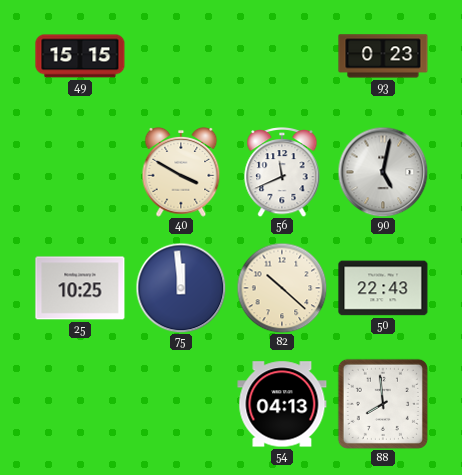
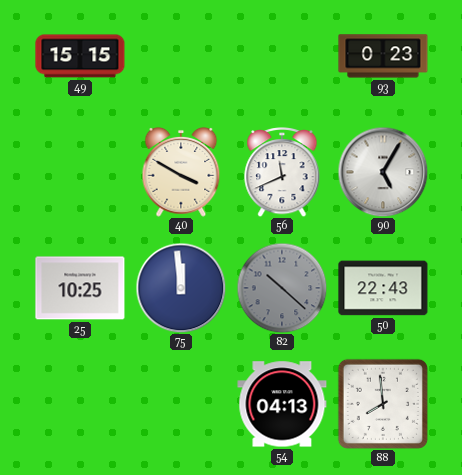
90: 5:02 -> 5:05 (383, 172)
82 dial: cream -> grey (282, 288)
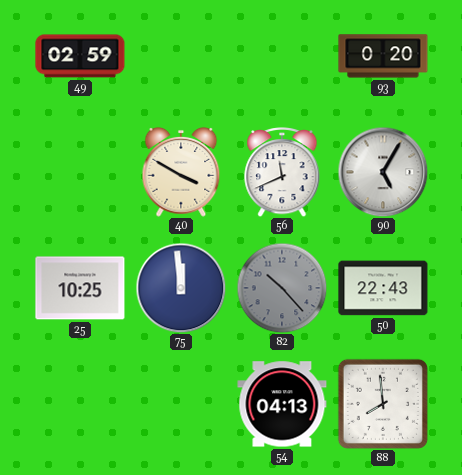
49: 15:15 -> 02:59 (80, 56)
93: 0:23 -> 0:20 (383, 56)
82: 10:22 -> 10:23 (282, 288)
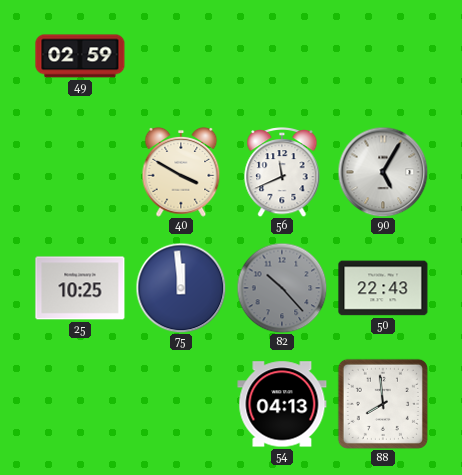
93: 0:20 -> none (383, 56)
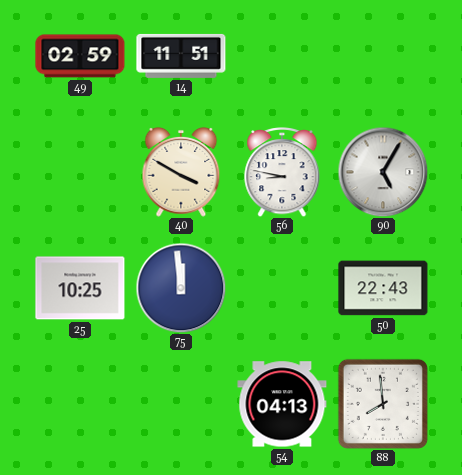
14: none -> 11:51 (181, 56)
56: 11:41 -> 8:47 (282, 173)
82: 10:23 -> none (282, 288)
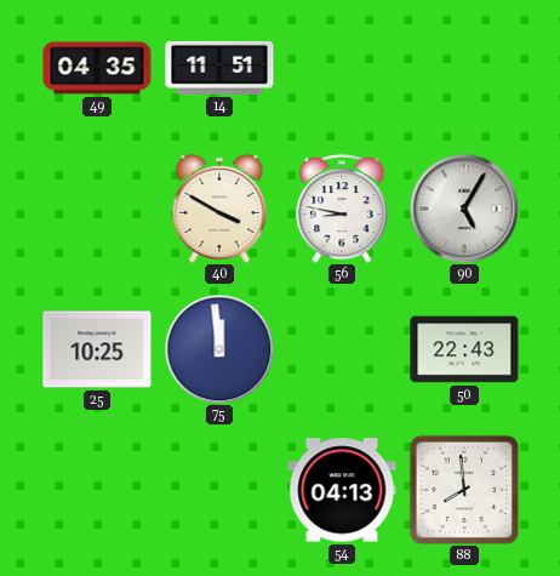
49: 02:59 -> 04:35 (97, 68)
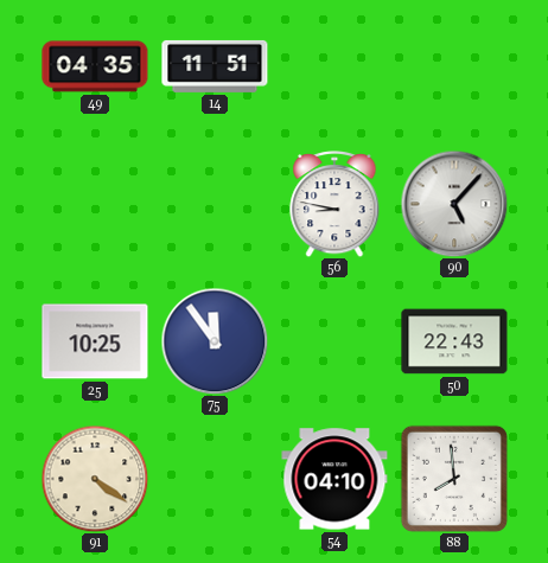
40: 3:50 -> none (219, 209)
90: 5:05 -> 5:07 (454, 204)
75: 11:59 -> 11:54 (215, 341)
91: none -> 4:21 (95, 479)
54: 04:13 -> 04:10 (334, 479)
